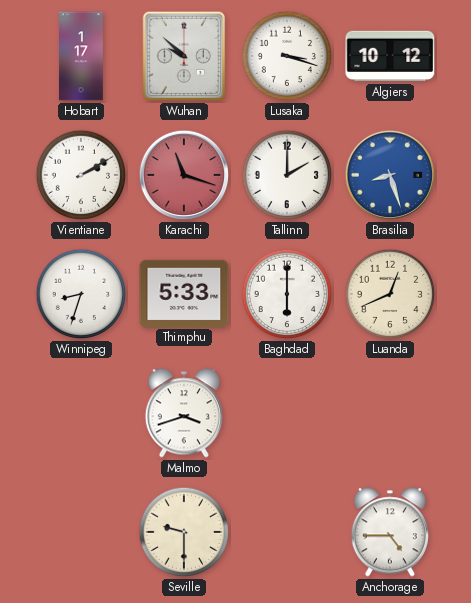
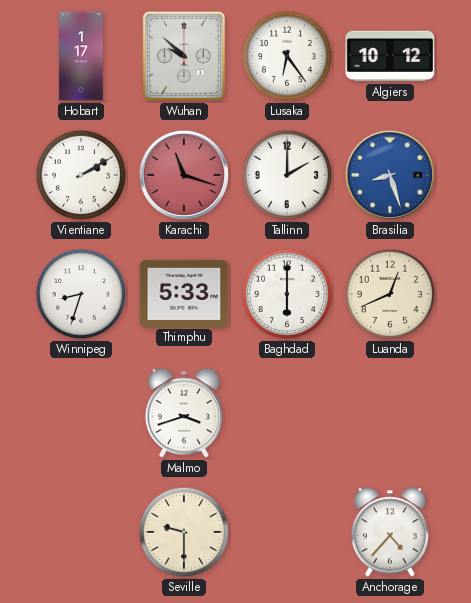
Lusaka: 3:18 -> 6:24 (287, 56)
Anchorage: 4:45 -> 4:37 (390, 532)
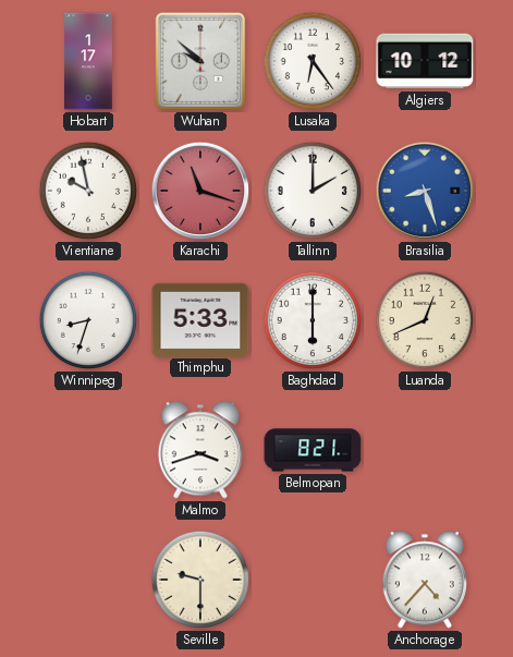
Vientiane: 2:10 -> 9:58 (88, 191)
Belmopan: none -> 8:21 (313, 450)
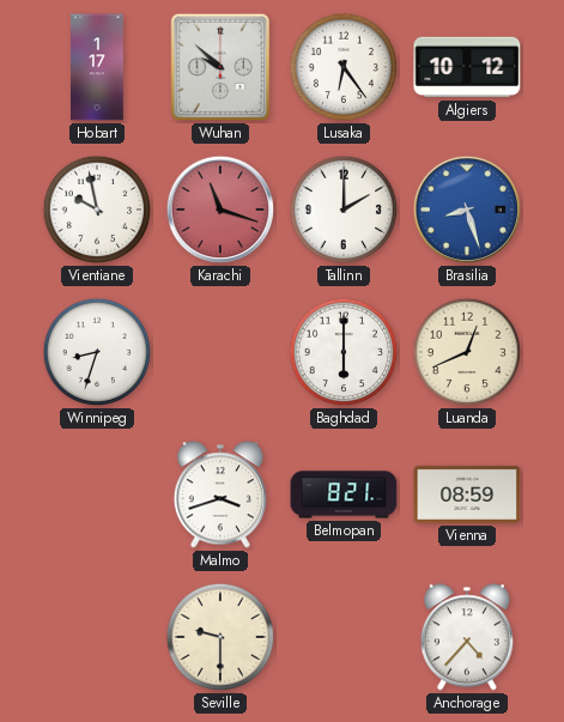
Thimphu: 5:33 -> none (200, 319)
Vienna: none -> 08:59 (467, 495)
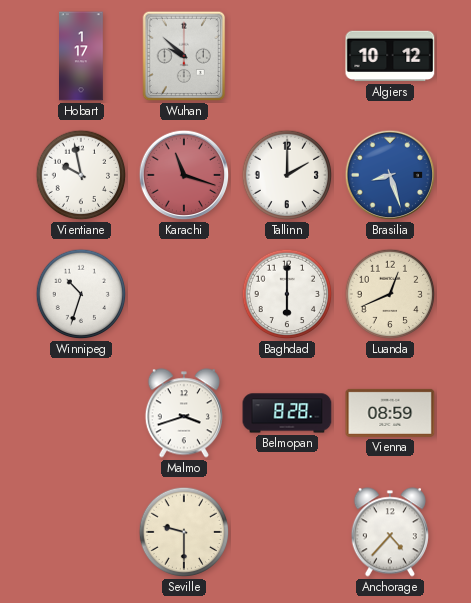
Lusaka: 6:24 -> none (344, 67)
Winnipeg: 8:33 -> 10:33 (81, 294)
Belmopan: 8:21 -> 8:28 (287, 413)
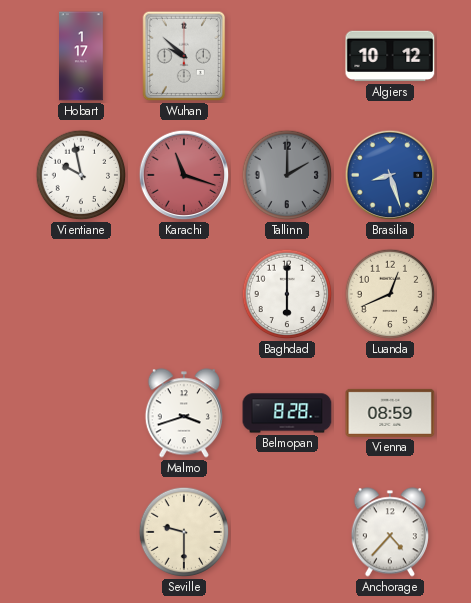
Tallinn dial: white -> grey (287, 175)
Winnipeg: 10:33 -> none (81, 294)
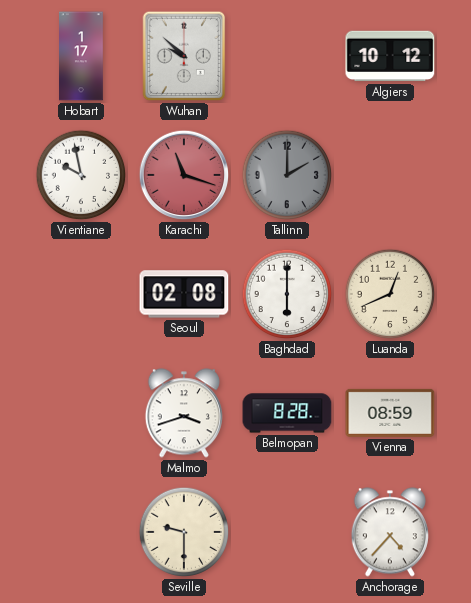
Brasilia: 8:27 -> none (390, 175)
Seoul: none -> 02:08 (184, 294)
